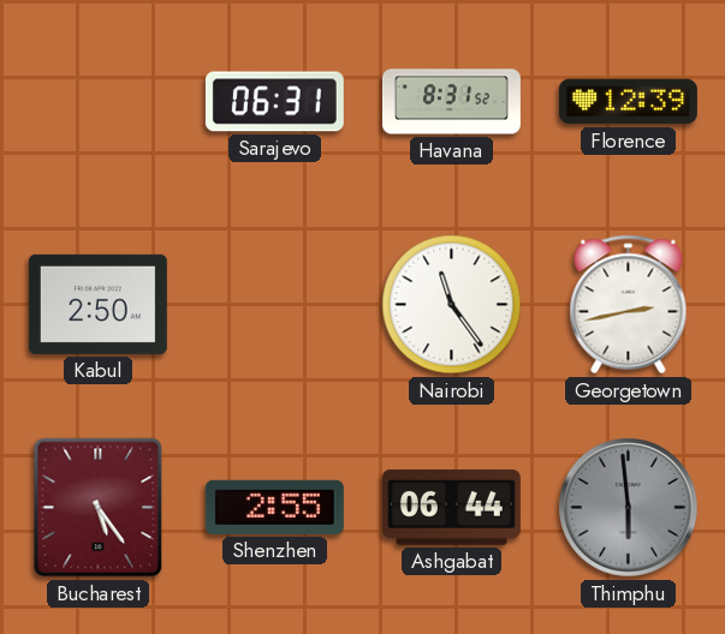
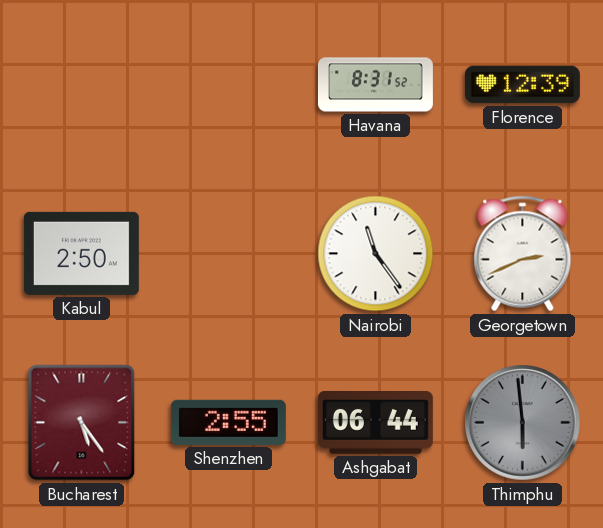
Sarajevo: 06:31 -> none (274, 102)
Georgetown: 2:43 -> 2:41 (523, 254)
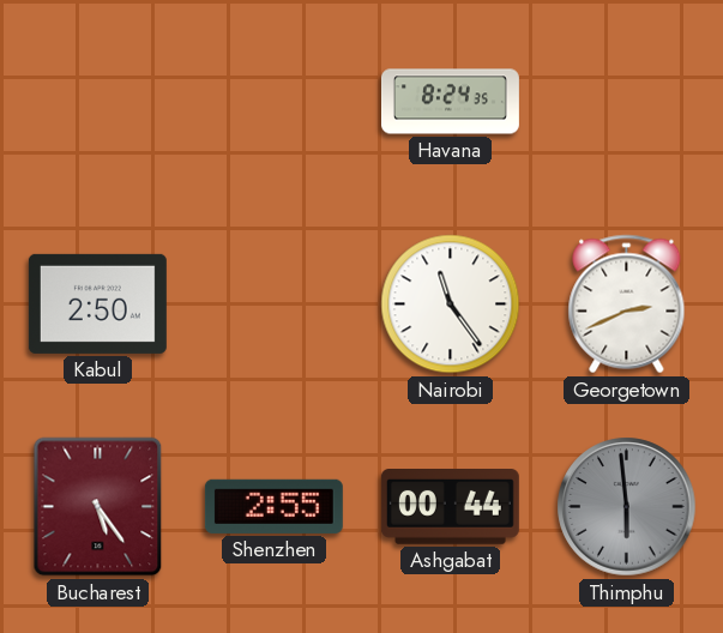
Havana: 8:31 -> 8:24 (450, 102)
Florence: 12:39 -> none (522, 85)
Ashgabat: 06:44 -> 00:44 (450, 507)
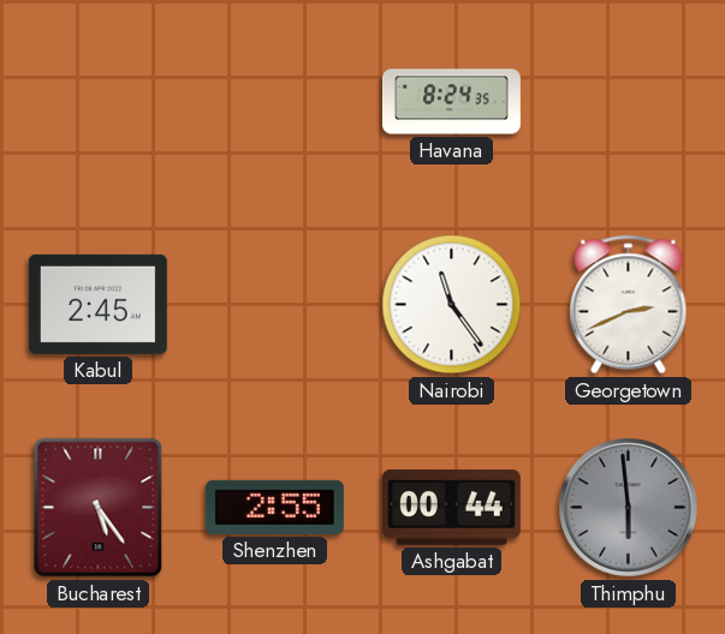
Kabul: 2:50 -> 2:45 (97, 304)
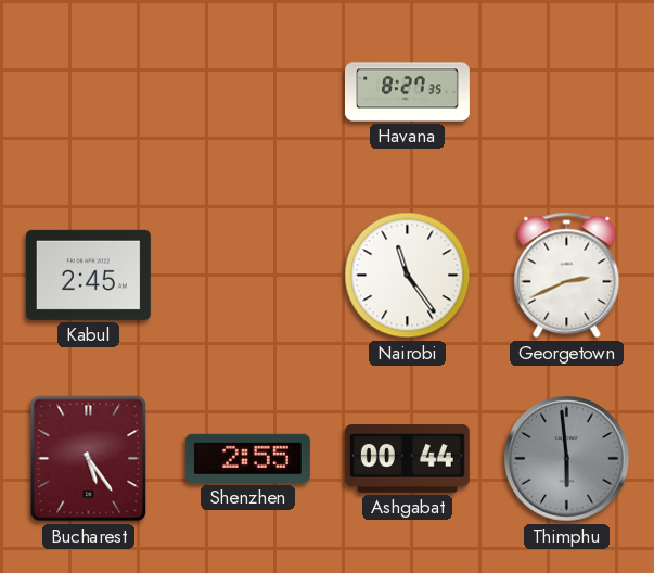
Havana: 8:24 -> 8:27 (407, 92)
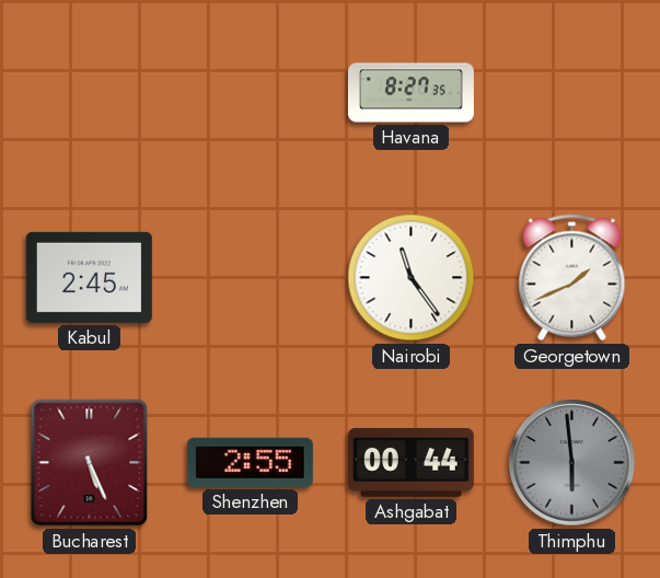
Georgetown: 2:41 -> 1:41 (572, 278)
Bucharest: 5:24 -> 5:26 (90, 463)
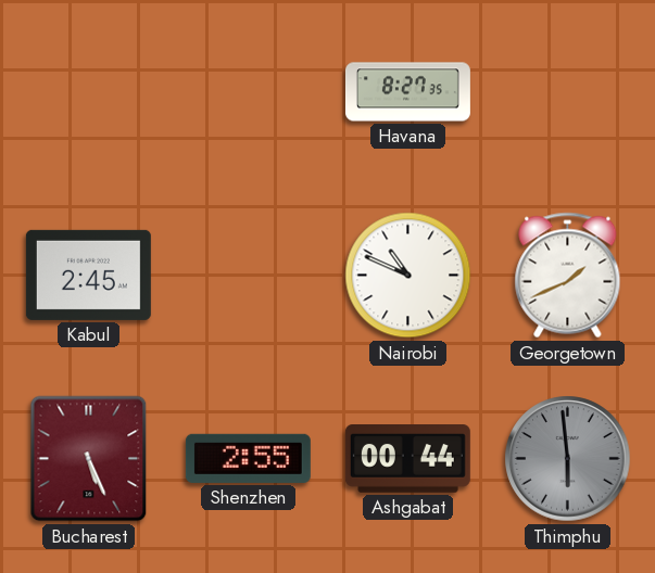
Nairobi: 11:24 -> 10:49 (408, 276)
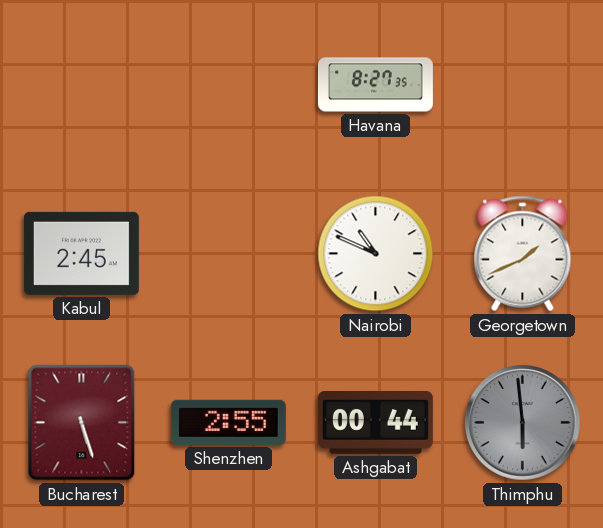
Bucharest: 5:26 -> 5:27 (82, 423)
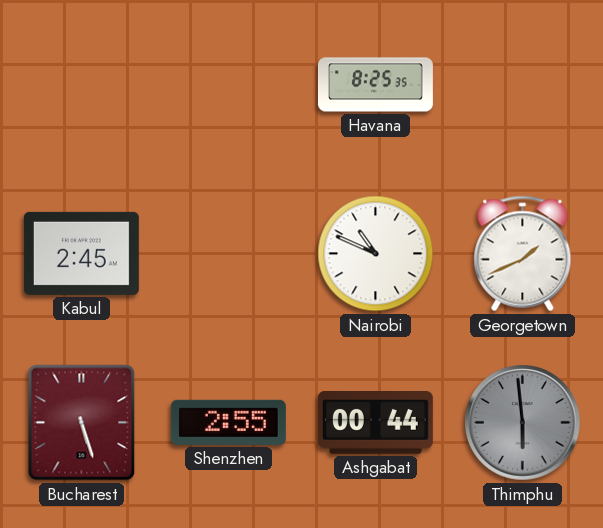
Havana: 8:27 -> 8:25 (375, 85)
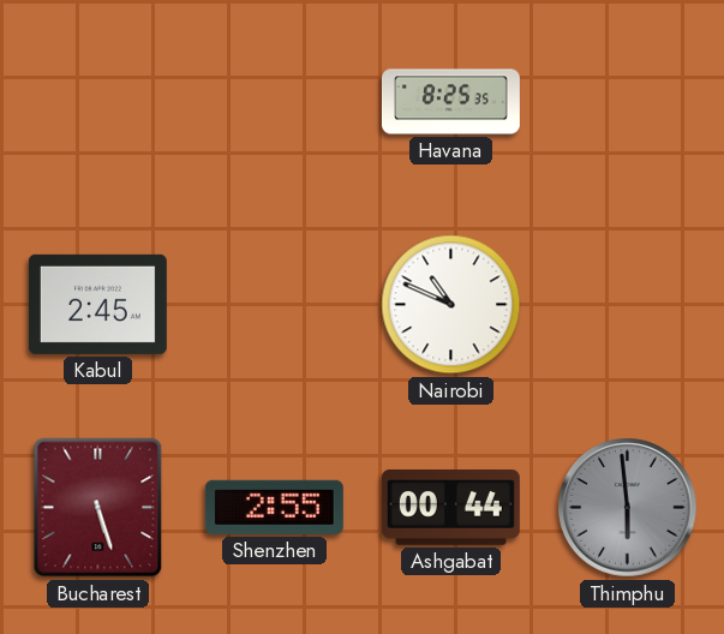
Georgetown: 1:41 -> none (523, 254)
